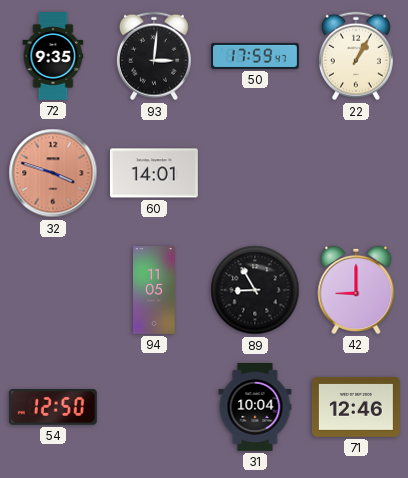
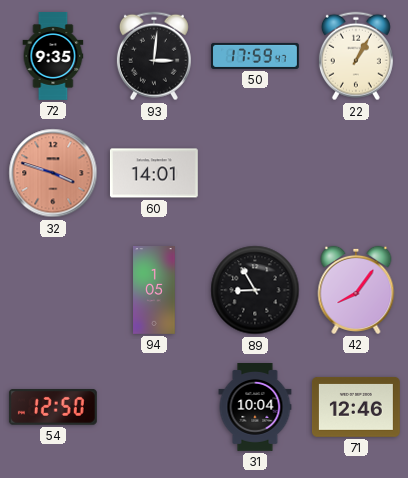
94: 11:05 -> 1:05 (154, 291)
42: 9:00 -> 8:06 (356, 290)
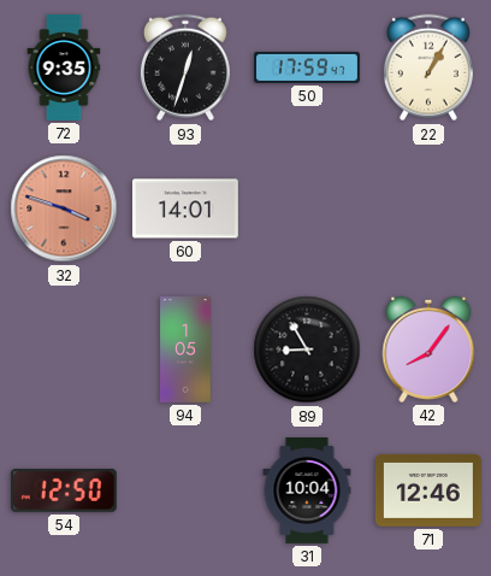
93: 3:01 -> 12:33 (185, 67)
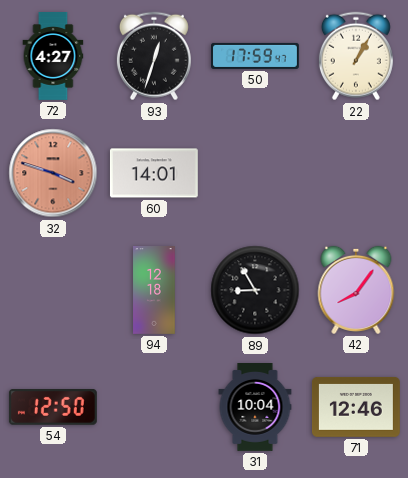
72: 9:35 -> 4:27 (53, 57)
94: 1:05 -> 12:18 (154, 291)
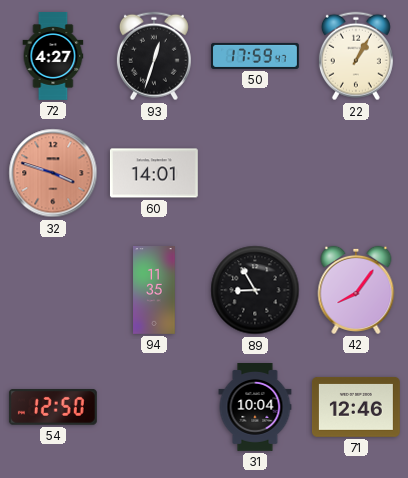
94: 12:18 -> 11:35 (154, 291)
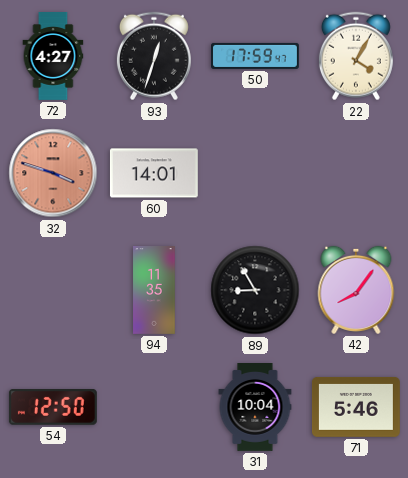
22: 1:05 -> 4:05 (356, 56)
71: 12:46 -> 5:46 (356, 407)
